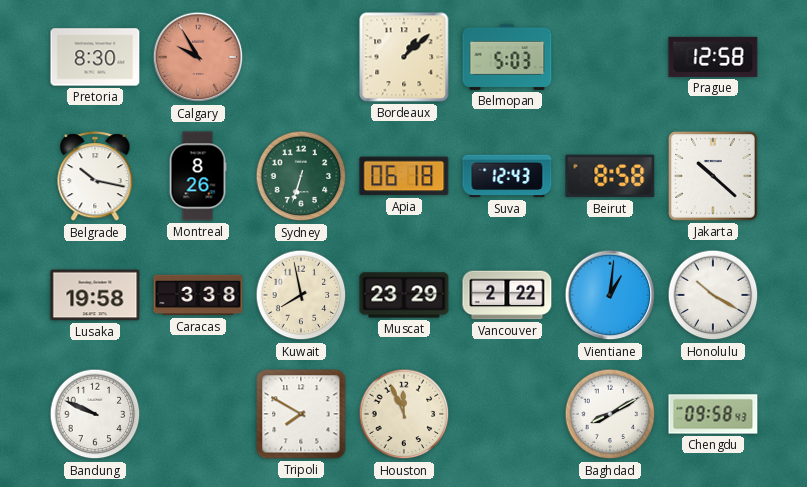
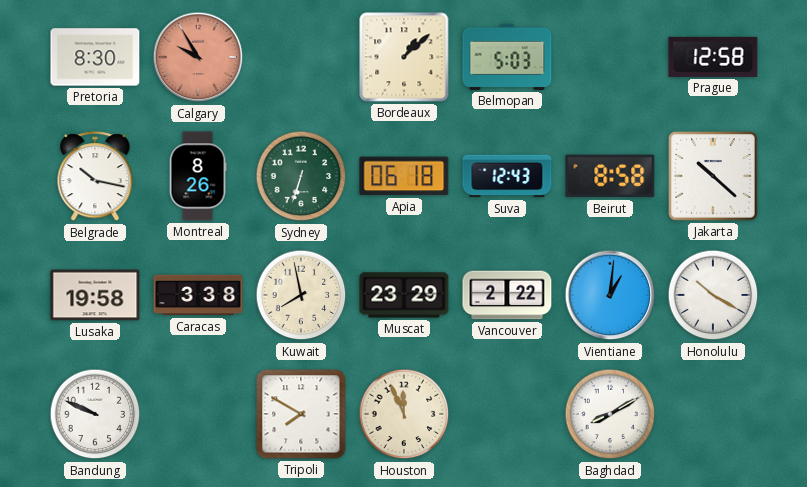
Chengdu: 09:58 -> none (713, 414)
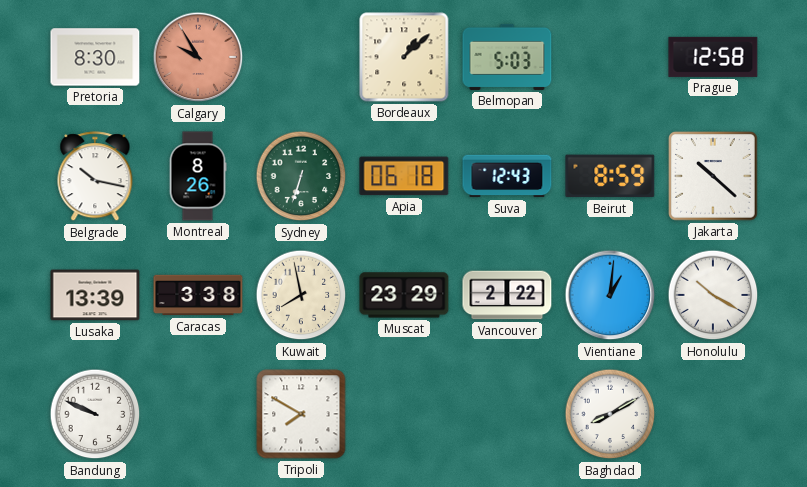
Beirut: 8:58 -> 8:59 (610, 176)
Lusaka: 19:58 -> 13:39 (95, 295)
Houston: 11:56 -> none (404, 414)
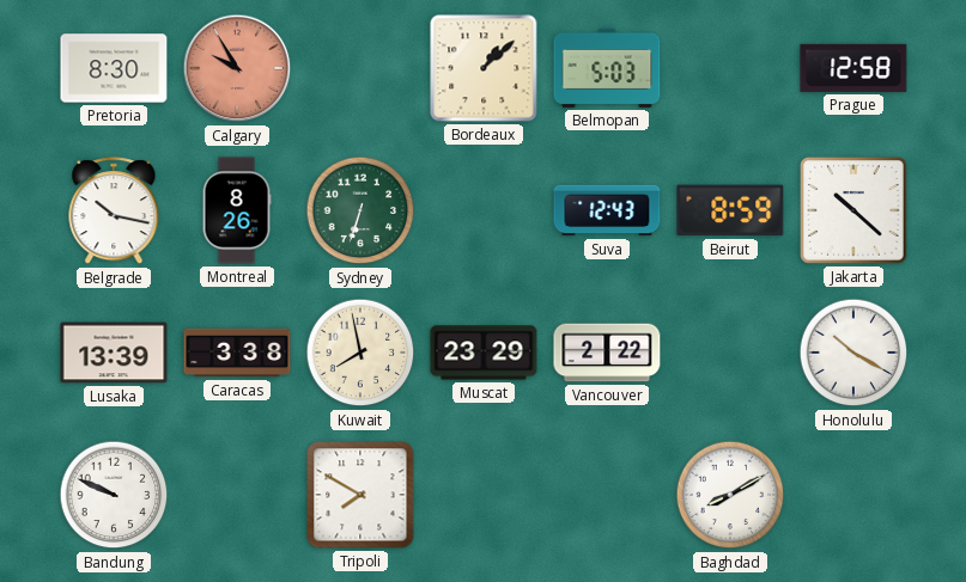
Apia: 06:18 -> none (404, 176)
Vientiane: 1:01 -> none (610, 295)
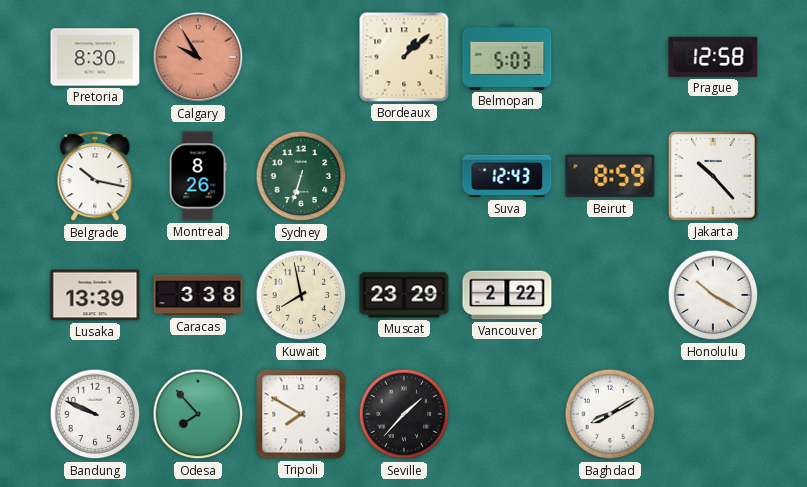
Jakarta: 10:22 -> 10:23 (714, 177)
Odesa: none -> 7:53 (198, 414)
Seville: none -> 1:37 (404, 414)
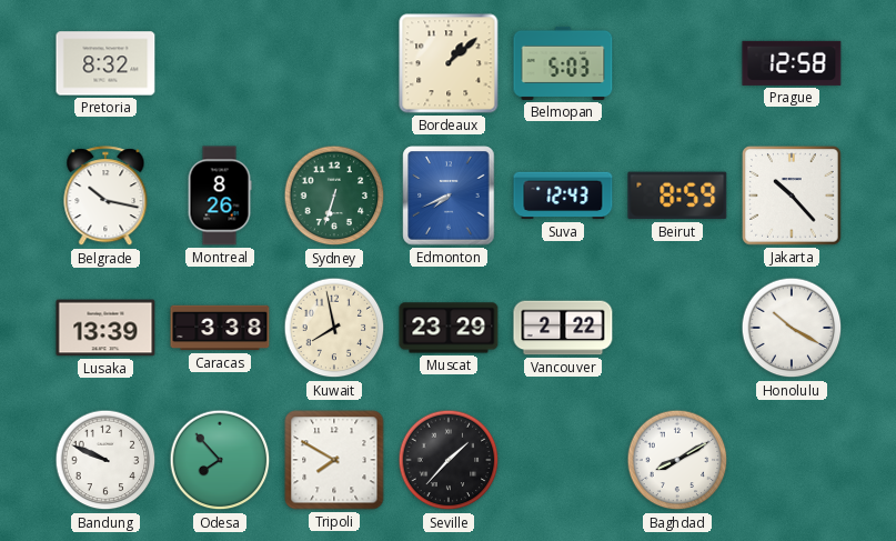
Pretoria: 8:30 -> 8:32 (105, 63)
Calgary: 9:55 -> none (198, 57)
Edmonton: none -> 7:41 (449, 196)
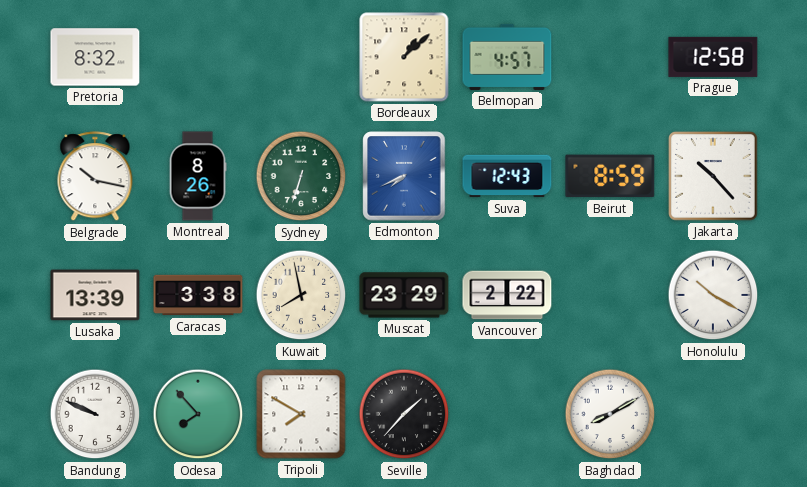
Belmopan: 5:03 -> 4:57 (507, 57)
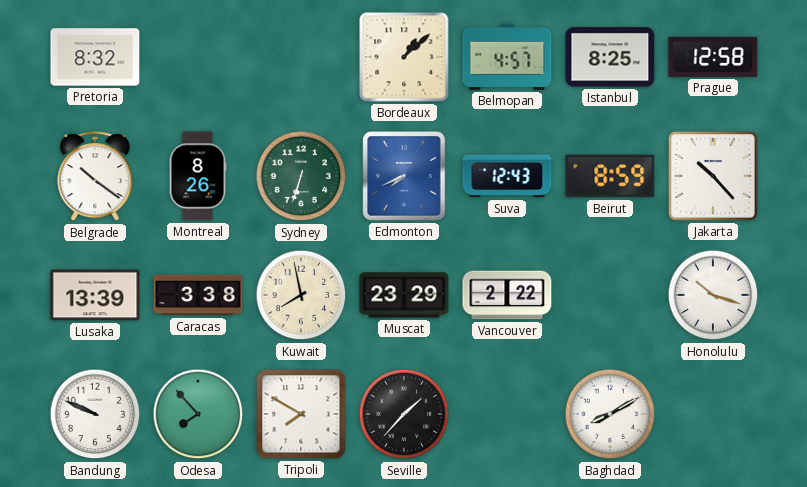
Istanbul: none -> 8:25 (610, 57)
Belgrade: 10:17 -> 10:21 (95, 177)
Honolulu: 10:20 -> 10:18 (713, 295)
